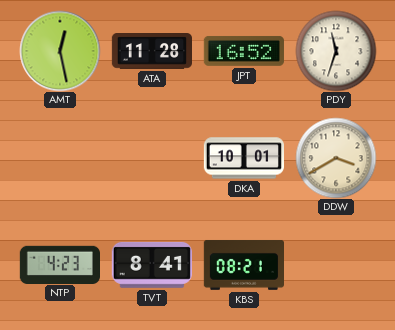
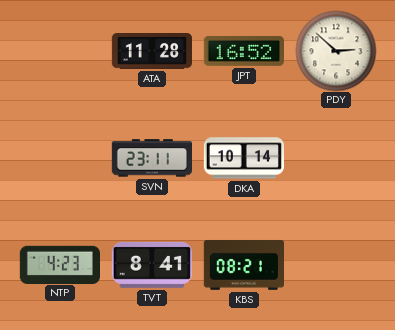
AMT: 12:28 -> none (60, 51)
PDY: 11:33 -> 2:52 (336, 51)
SVN: none -> 23:11 (151, 158)
DKA: 10:01 -> 10:14 (243, 158)
DDW: 3:40 -> none (336, 158)
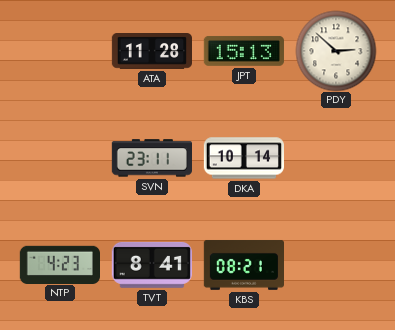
JPT: 16:52 -> 15:13 (244, 51)
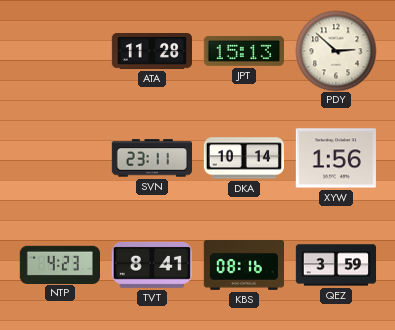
XYW: none -> 1:56 (336, 158)
KBS: 08:21 -> 08:16 (243, 265)
QEZ: none -> 3:59 (336, 265)
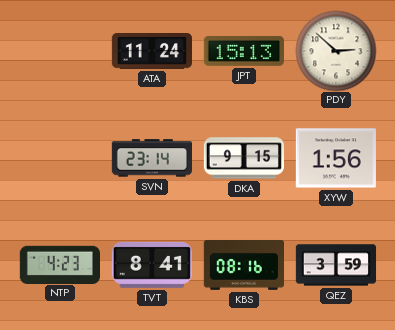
ATA: 11:28 -> 11:24 (151, 52)
SVN: 23:11 -> 23:14 (151, 158)
DKA: 10:14 -> 9:15 (243, 158)
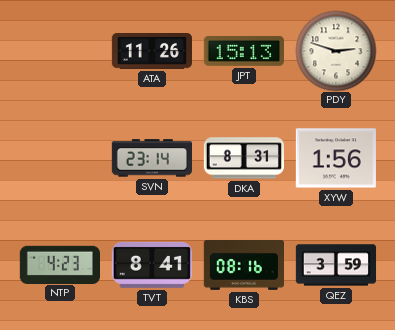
ATA: 11:24 -> 11:26 (151, 52)
PDY: 2:52 -> 2:48 (336, 51)
DKA: 9:15 -> 8:31 (243, 158)
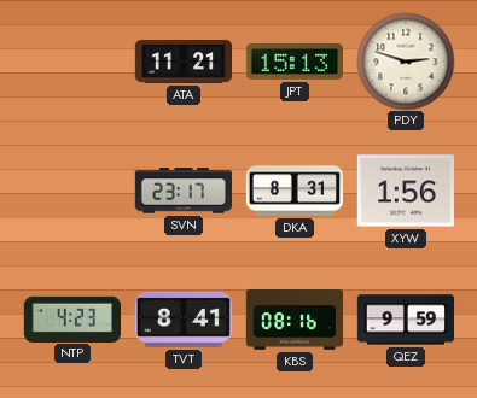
ATA: 11:26 -> 11:21 (182, 63)
SVN: 23:14 -> 23:17 (182, 191)
QEZ: 3:59 -> 9:59 (406, 320)
